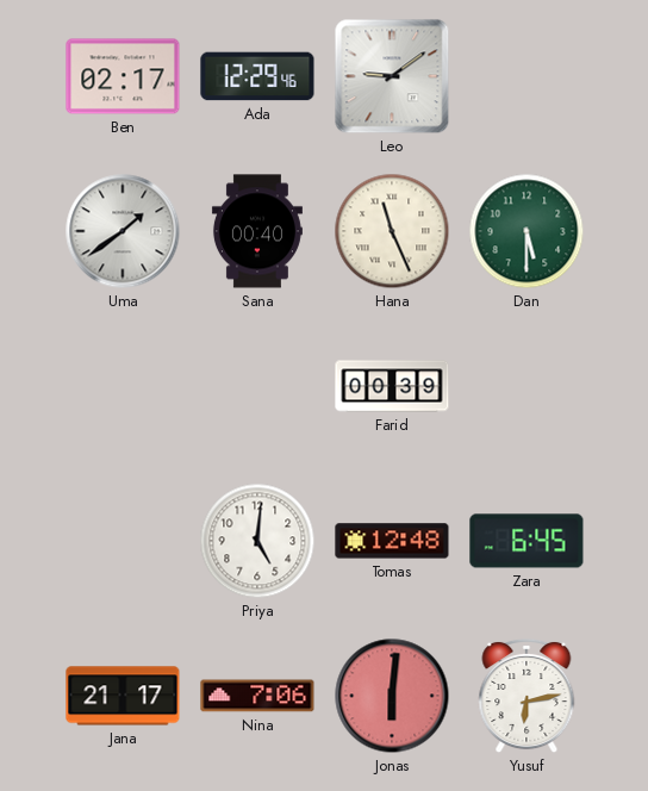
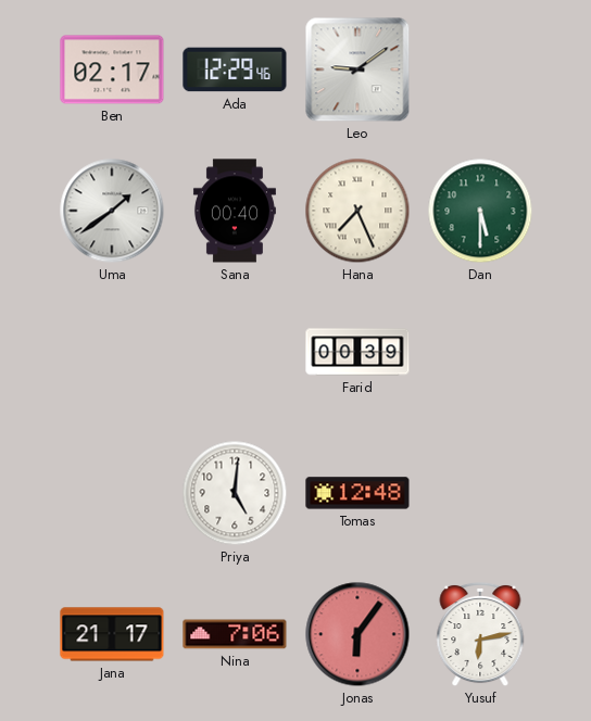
Hana: 11:26 -> 7:26 (357, 211)
Zara: 6:45 -> none (526, 541)
Jonas: 6:01 -> 6:06 (357, 634)
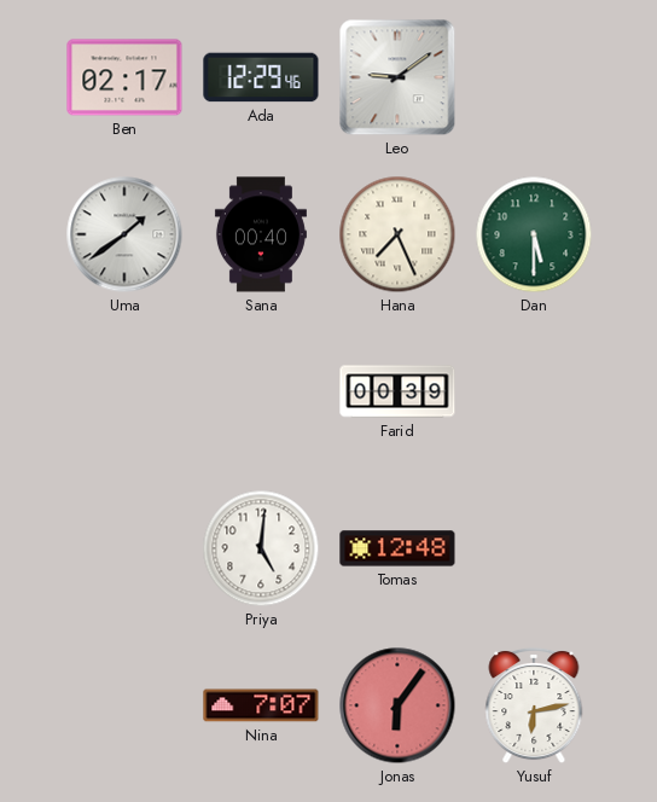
Jana: 21:17 -> none (112, 634)
Nina: 7:06 -> 7:07 (261, 705)
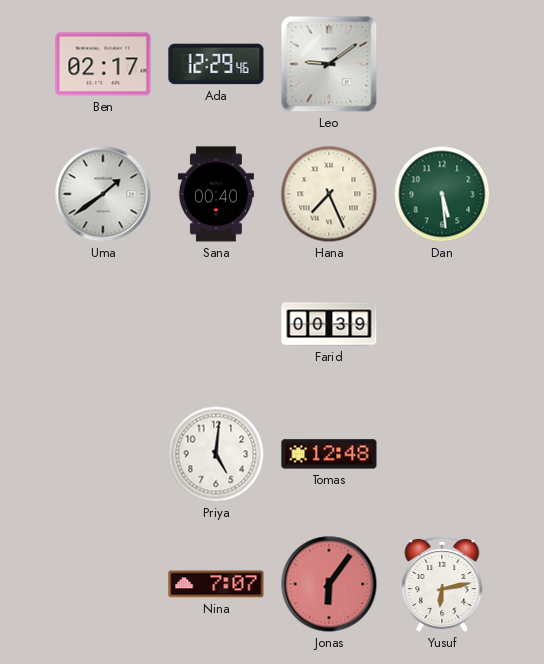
Dan: 5:30 -> 5:29 (442, 194)
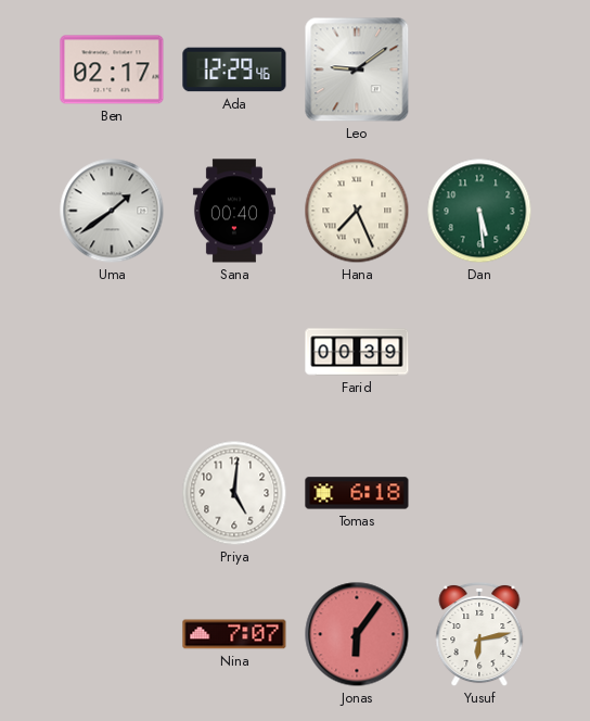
Tomas: 12:48 -> 6:18 (357, 493)
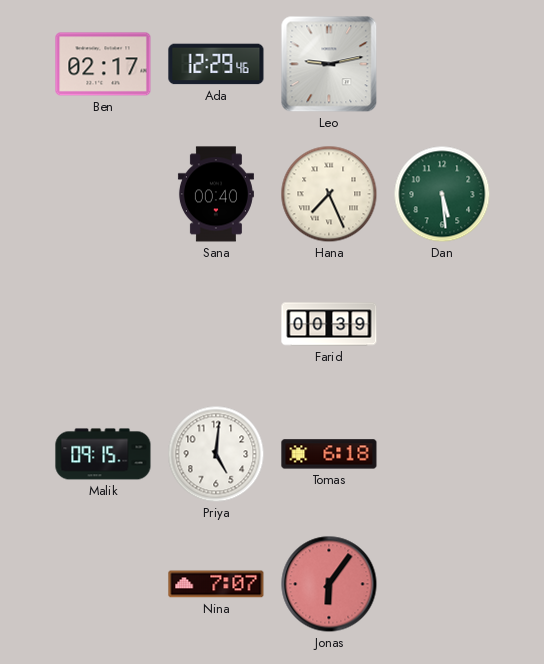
Leo: 9:09 -> 9:13 (329, 64)
Uma: 1:39 -> none (112, 211)
Malik: none -> 09:15 (103, 454)
Yusuf: 6:13 -> none (479, 634)
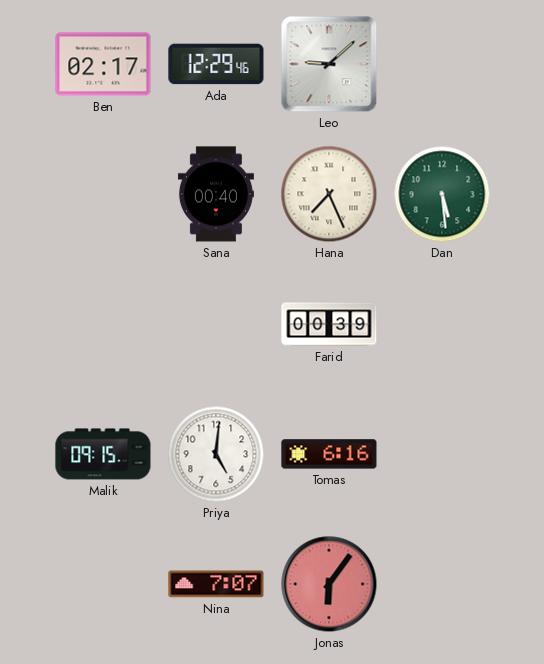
Leo: 9:13 -> 9:08 (329, 64)
Tomas: 6:18 -> 6:16 (329, 454)
